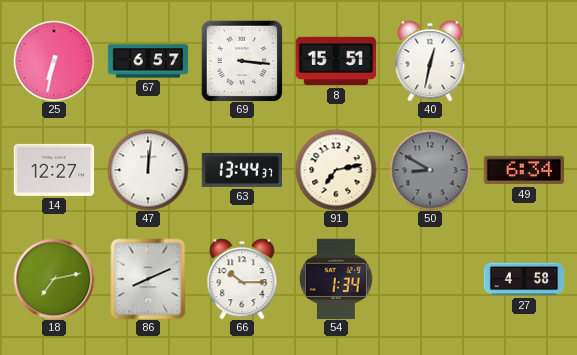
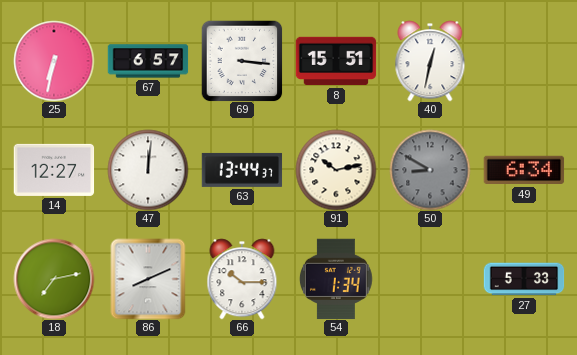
91: 7:13 -> 10:13 (336, 170)
27: 4:58 -> 5:33 (524, 279)
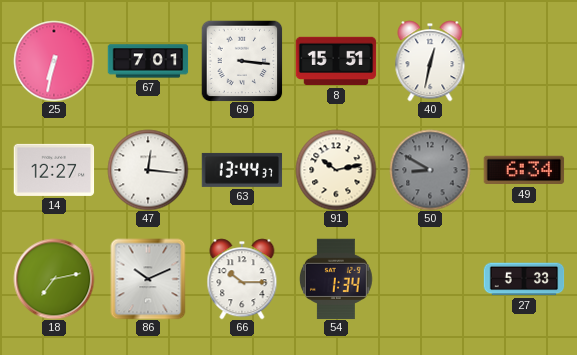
67: 6:57 -> 7:01 (148, 61)
47: 12:01 -> 12:16 (148, 170)
86: 8:11 -> 10:11 (148, 279)
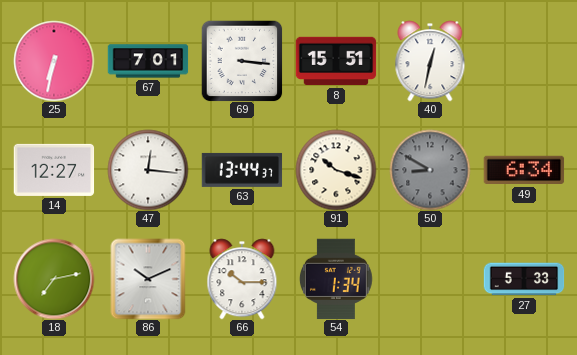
91: 10:13 -> 10:18 (336, 170)
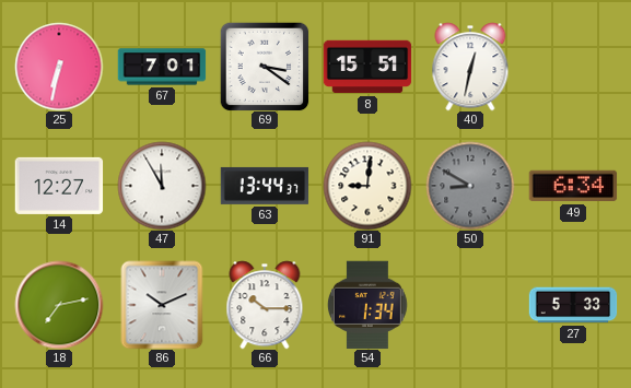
69: 3:16 -> 3:21 (265, 67)
47: 12:16 -> 11:55 (162, 186)
91: 10:18 -> 9:01 (367, 186)
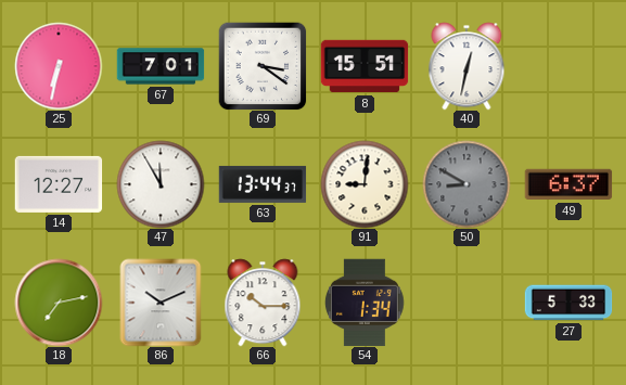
49: 6:34 -> 6:37 (568, 184)
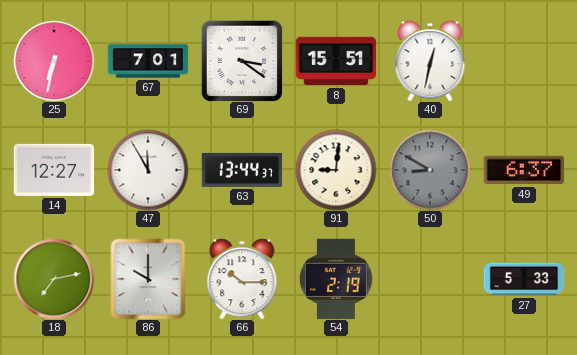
86: 10:11 -> 10:00 (148, 279)
54: 1:34 -> 2:19 (336, 279)
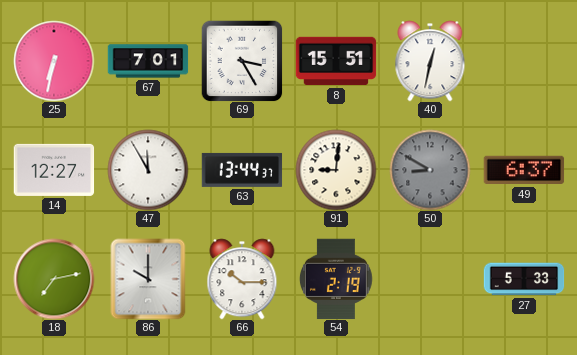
69: 3:21 -> 3:25 (242, 61)
